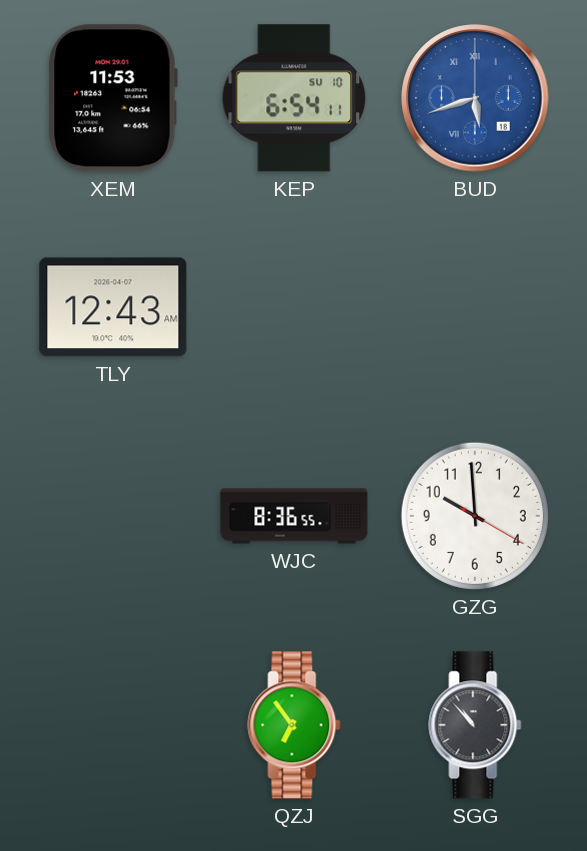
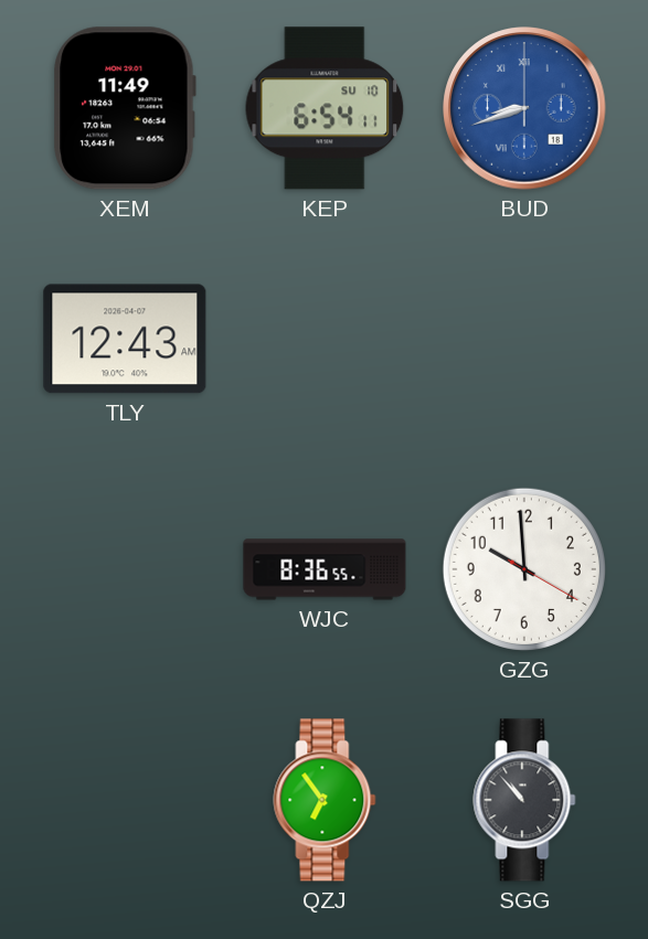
XEM: 11:53 -> 11:49 (125, 108)
BUD: 5:42 -> 8:42 (524, 108)
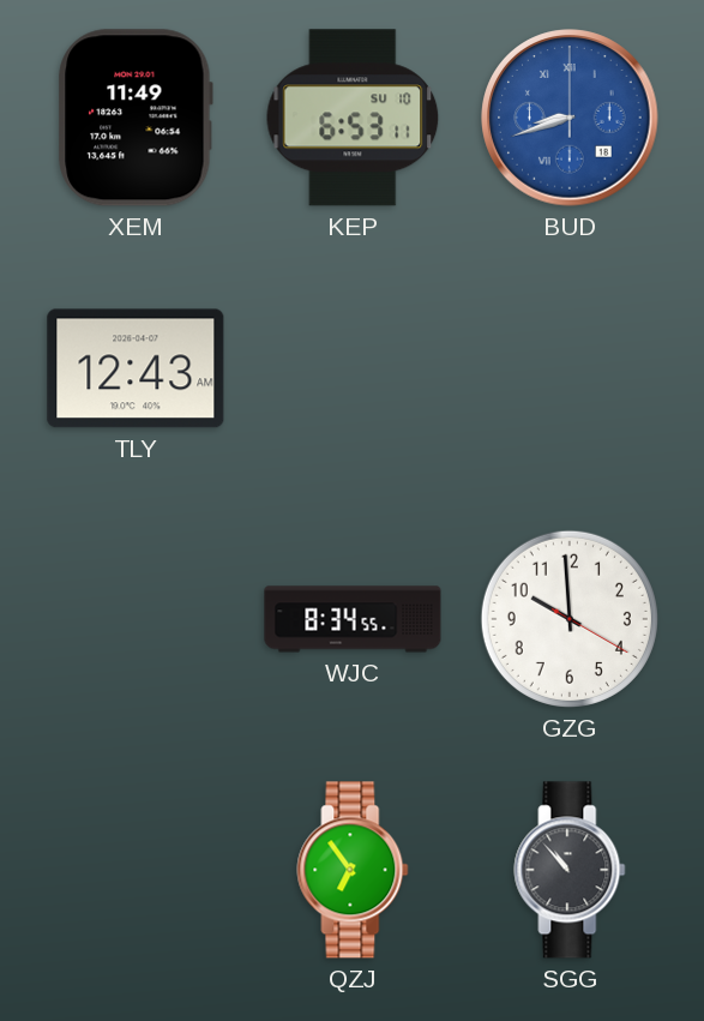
KEP: 6:54 -> 6:53 (353, 118)
WJC: 8:36 -> 8:34 (353, 619)
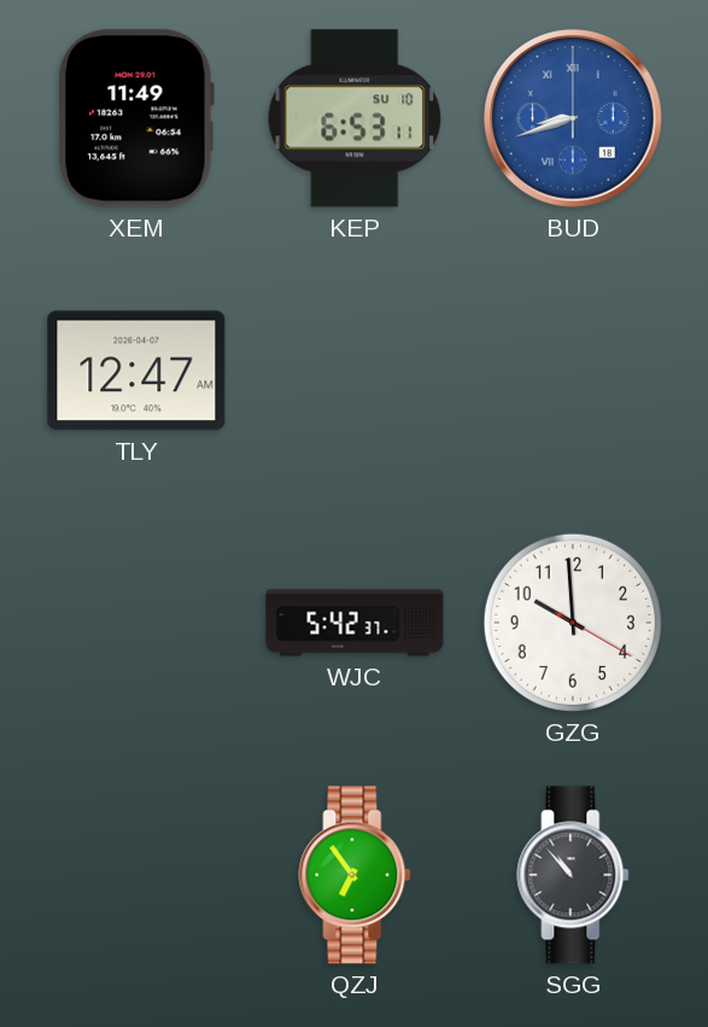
TLY: 12:43 -> 12:47 (136, 370)
WJC: 8:34 -> 5:42 (355, 623)
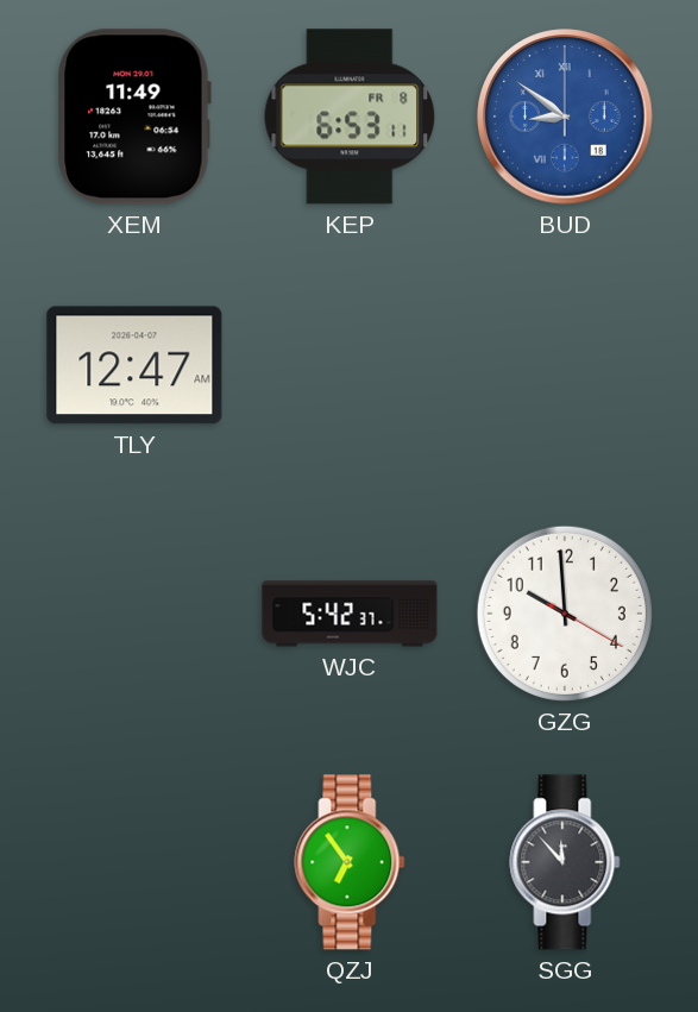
KEP date: SU 10 -> FR 8 (350, 117)
BUD: 8:42 -> 8:51 (565, 117)
SGG: 10:53 -> 11:53 (565, 862)
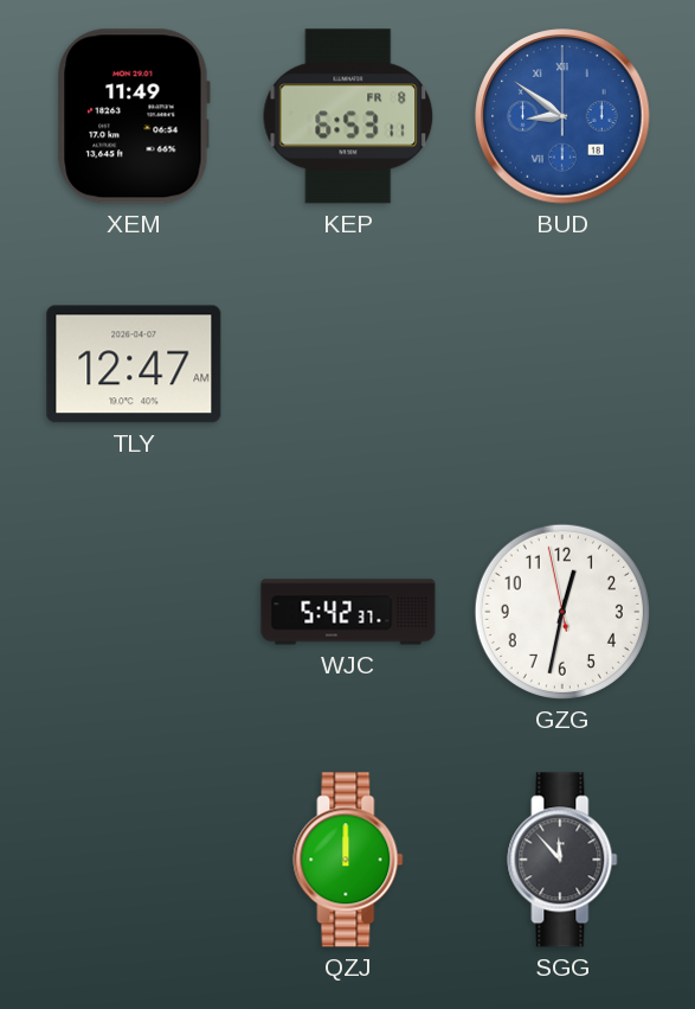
GZG: 9:59 -> 12:31 (562, 612)
QZJ: 6:54 -> 12:00 (348, 860)
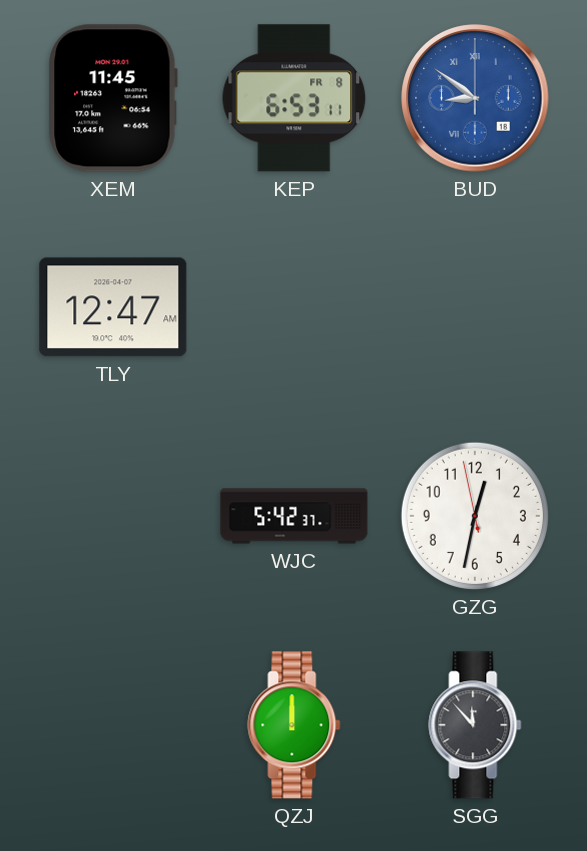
XEM: 11:49 -> 11:45 (113, 98)
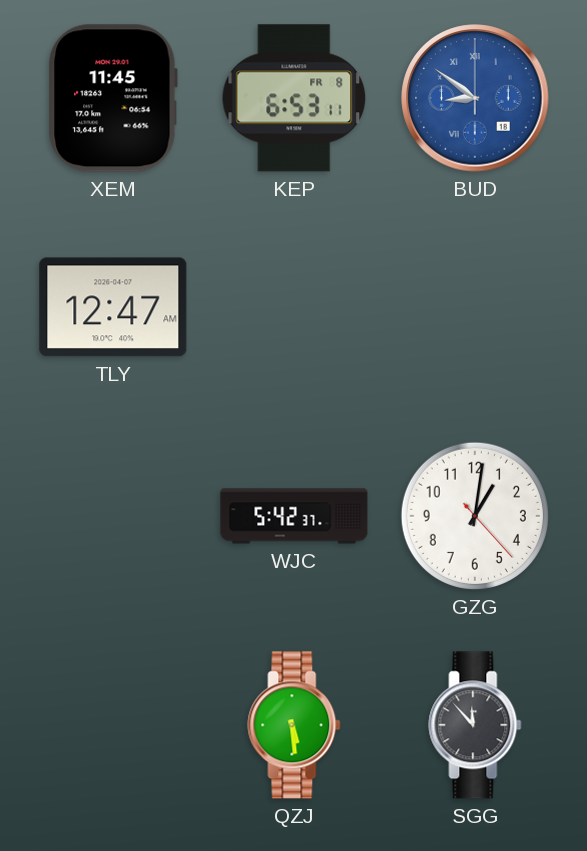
GZG: 12:31 -> 1:01 (475, 516)
QZJ: 12:00 -> 5:29 (294, 725)
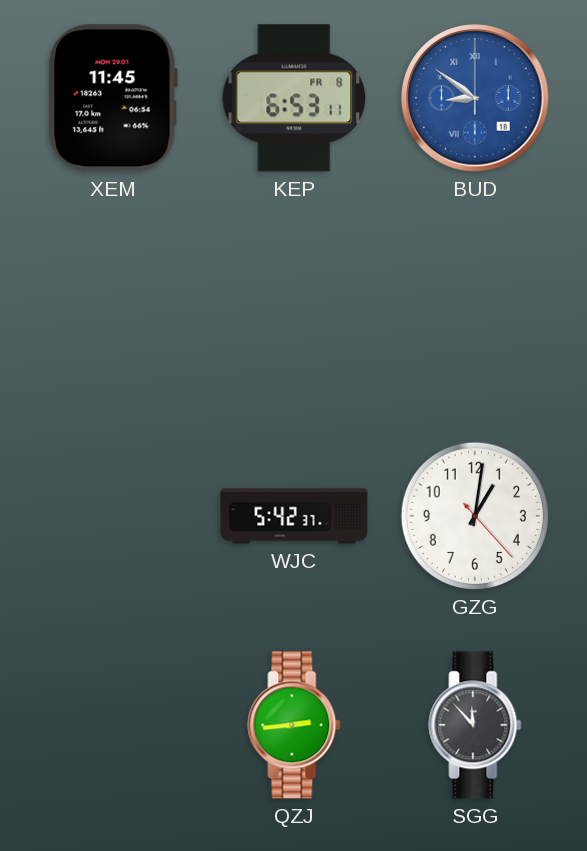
TLY: 12:47 -> none (113, 307)
QZJ: 5:29 -> 2:44 (294, 725)
